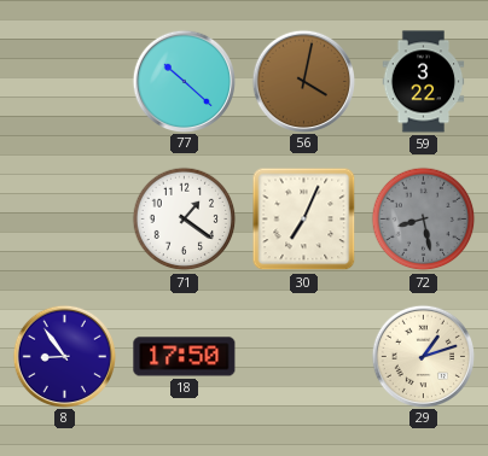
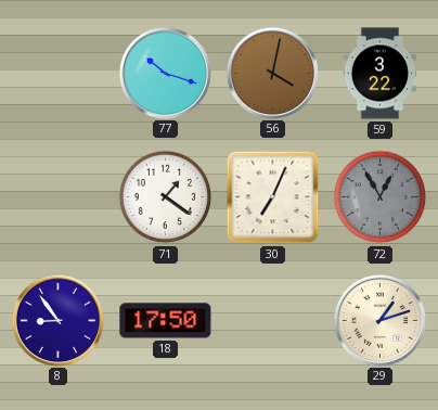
77: 10:22 -> 10:18 (165, 73)
72: 8:28 -> 12:55 (381, 197)
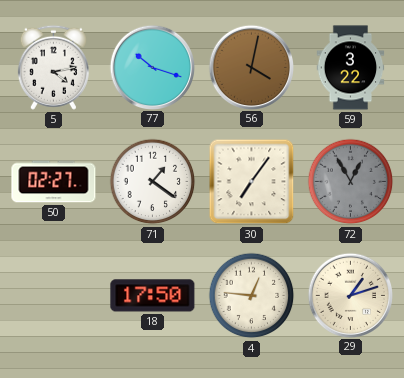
5: none -> 4:13 (53, 67)
50: none -> 02:27 (54, 182)
30: 7:04 -> 7:06 (252, 182)
8: 8:54 -> none (57, 320)
4: none -> 12:46 (252, 296)
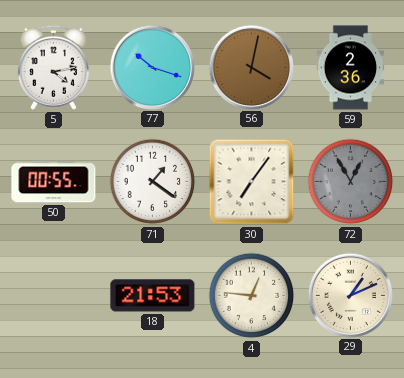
59: 3:22 -> 2:36 (351, 68)
50: 02:27 -> 00:55 (54, 182)
18: 17:50 -> 21:53 (153, 296)
29: 1:12 -> 1:11 (350, 295)
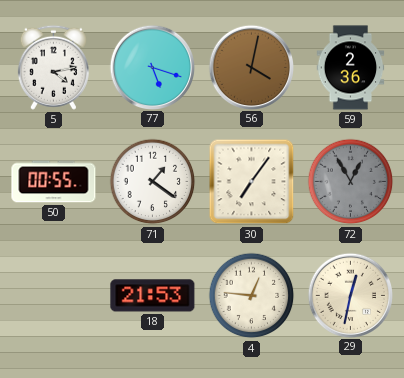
77: 10:18 -> 5:18 (152, 67)
29: 1:11 -> 12:32 (350, 295)
